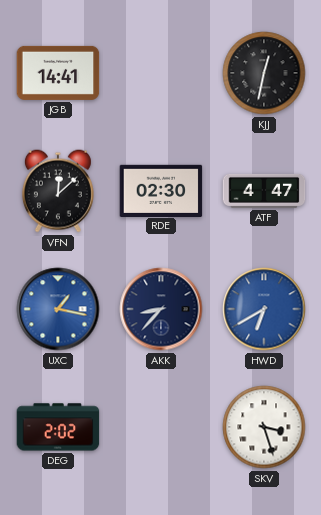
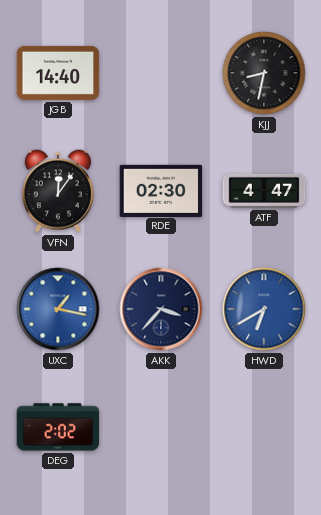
JGB: 14:41 -> 14:40 (58, 73)
KJJ: 12:32 -> 8:32 (264, 73)
VFN: 12:08 -> 12:06 (58, 191)
AKK: 8:37 -> 3:37 (161, 309)
SKV: 3:27 -> none (264, 427)
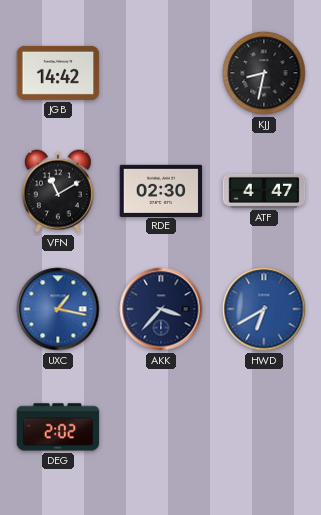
JGB: 14:40 -> 14:42 (58, 73)
VFN: 12:06 -> 11:10 (58, 191)
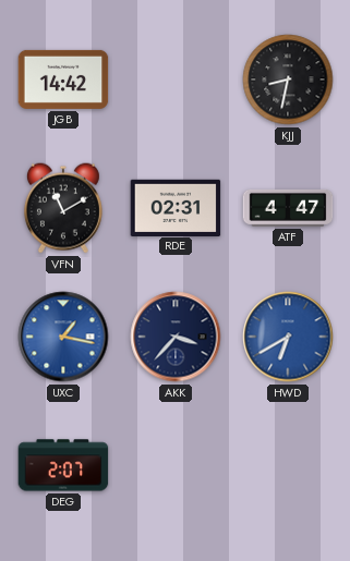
RDE: 02:30 -> 02:31 (176, 207)
DEG: 2:02 -> 2:07 (63, 465)
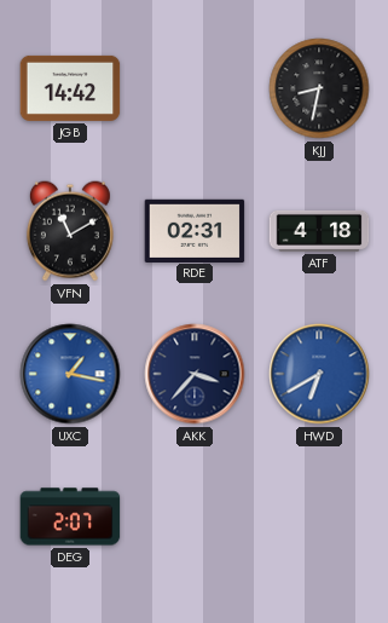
ATF: 4:47 -> 4:18 (319, 231)
